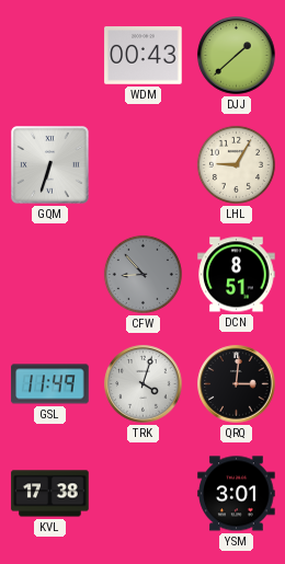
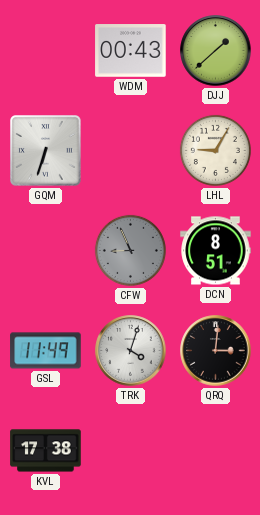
CFW: 8:53 -> 8:56 (130, 250)
YSM: 3:01 -> none (237, 494)
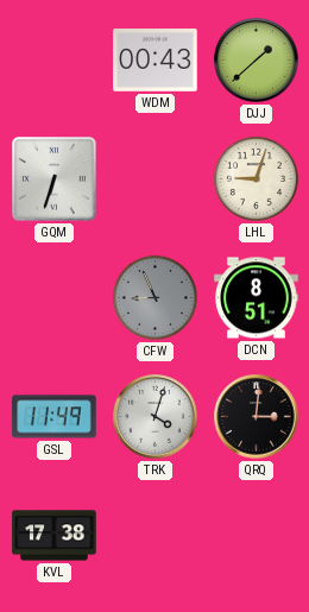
LHL: 9:05 -> 9:03 (256, 178)
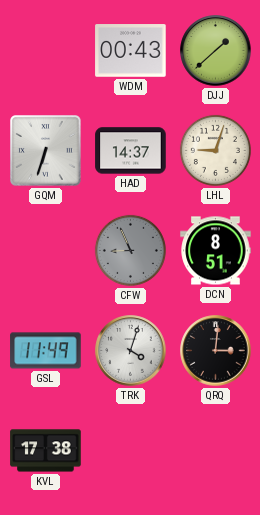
HAD: none -> 14:37 (131, 151)
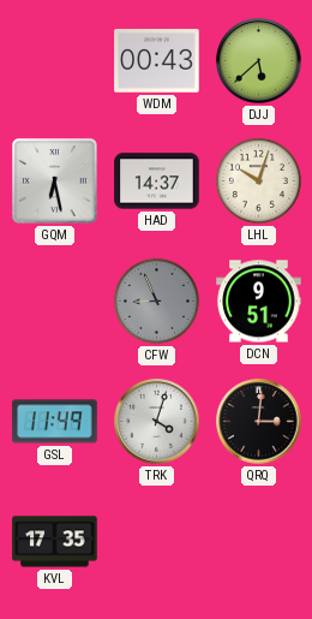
DJJ: 1:38 -> 5:38 (259, 61)
GQM: 6:33 -> 6:28 (55, 181)
LHL: 9:03 -> 10:03 (258, 180)
DCN: 8:51 -> 9:51 (259, 302)
KVL: 17:38 -> 17:35 (55, 542)
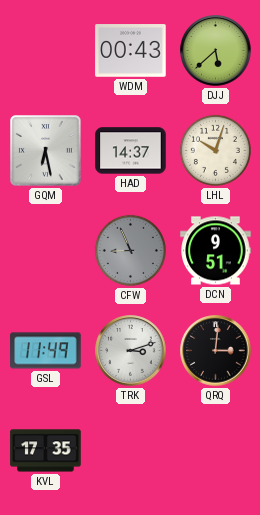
TRK: 4:03 -> 3:12 (131, 351)
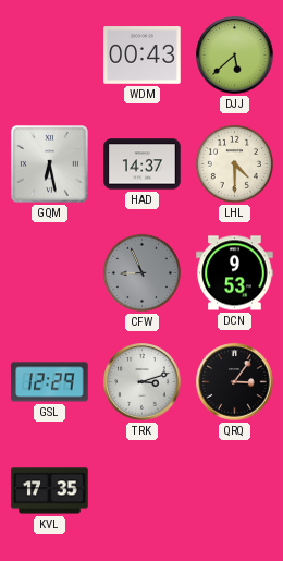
LHL: 10:03 -> 4:30 (234, 163)
DCN: 9:51 -> 9:53 (235, 273)
GSL: 11:49 -> 12:29 (50, 382)
QRQ: 3:01 -> 3:06 (235, 382)
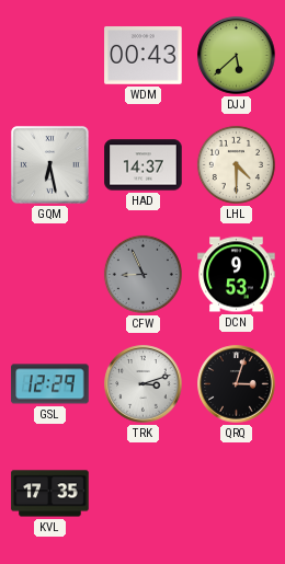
QRQ: 3:06 -> 3:03 (237, 384)
